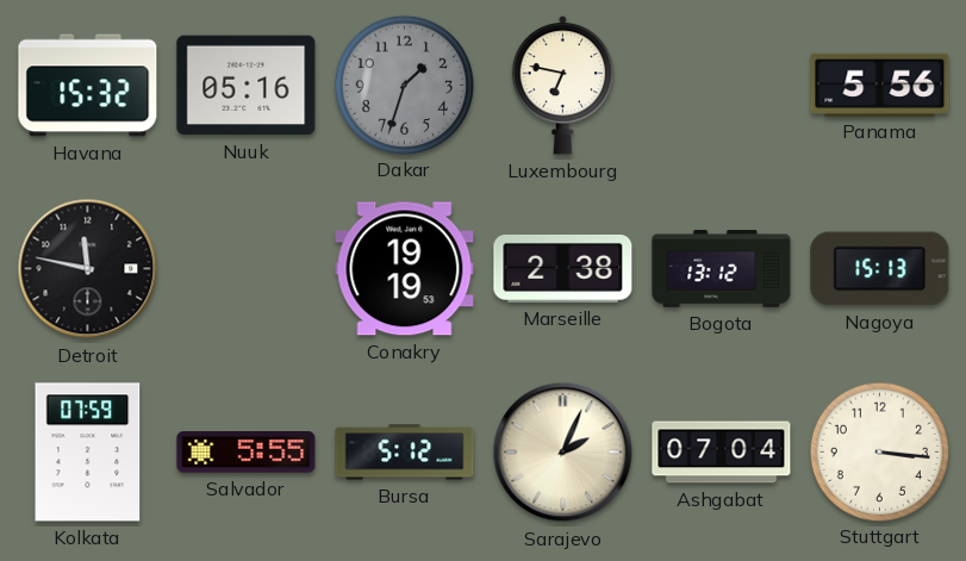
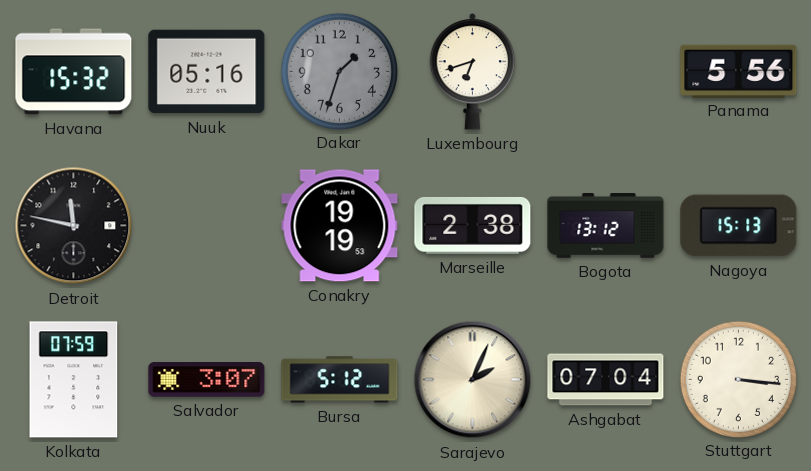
Luxembourg: 6:47 -> 6:42 (473, 72)
Salvador: 5:55 -> 3:07 (207, 380)
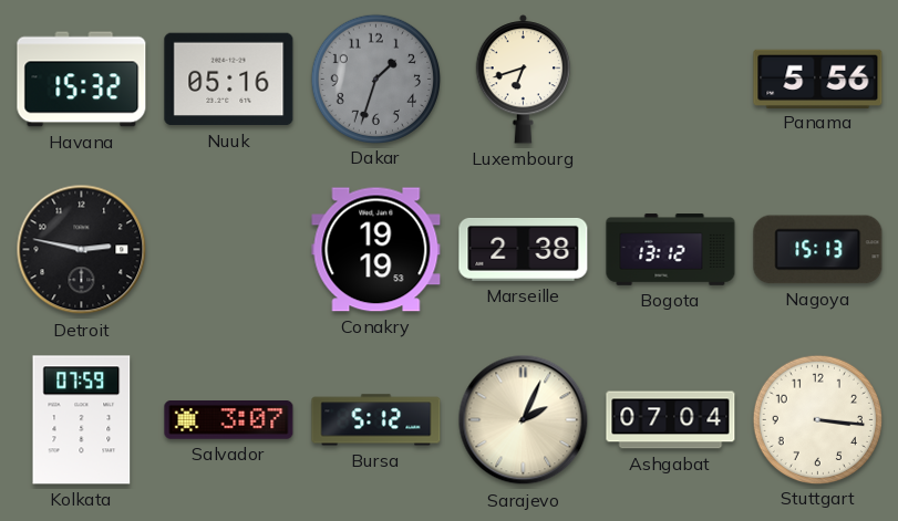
Detroit: 11:47 -> 2:47 (82, 250)
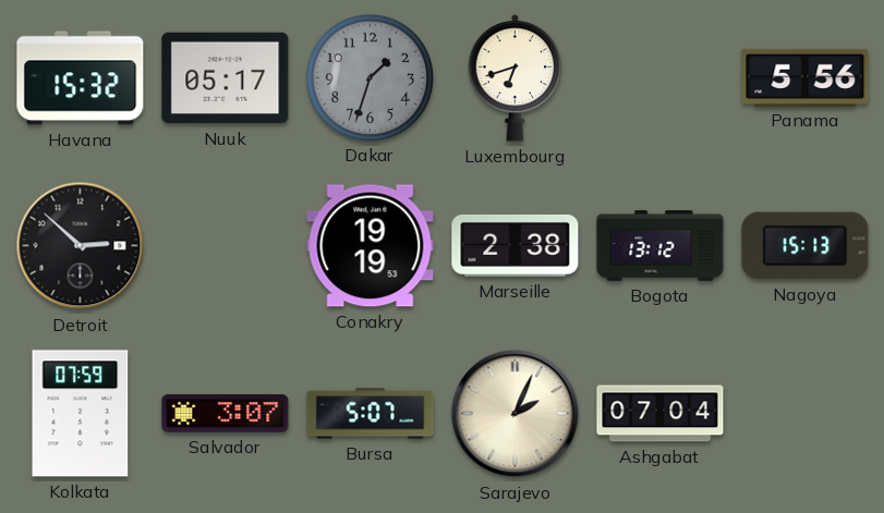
Nuuk: 05:16 -> 05:17 (226, 78)
Detroit: 2:47 -> 2:52 (81, 246)
Bursa: 5:12 -> 5:07 (371, 414)
Stuttgart: 3:16 -> none (817, 419)
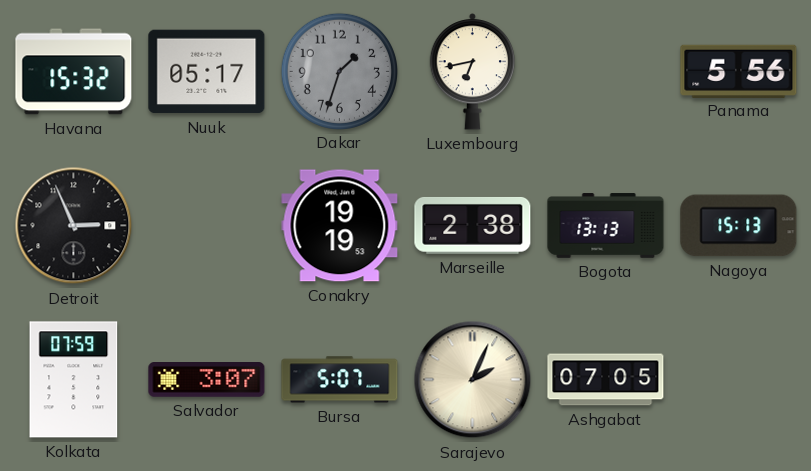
Luxembourg: 6:42 -> 6:43 (473, 72)
Detroit: 2:52 -> 2:56 (74, 226)
Bogota: 13:12 -> 13:13 (606, 226)
Ashgabat: 07:04 -> 07:05 (606, 380)
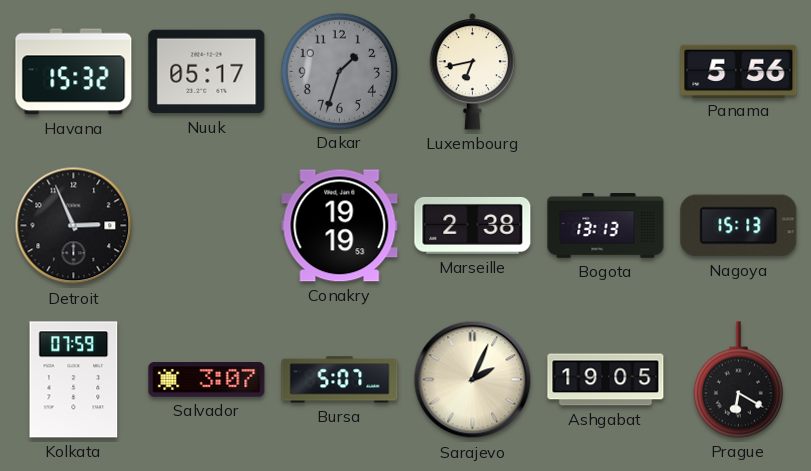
Ashgabat: 07:05 -> 19:05 (606, 380)
Prague: none -> 6:20 (738, 380)
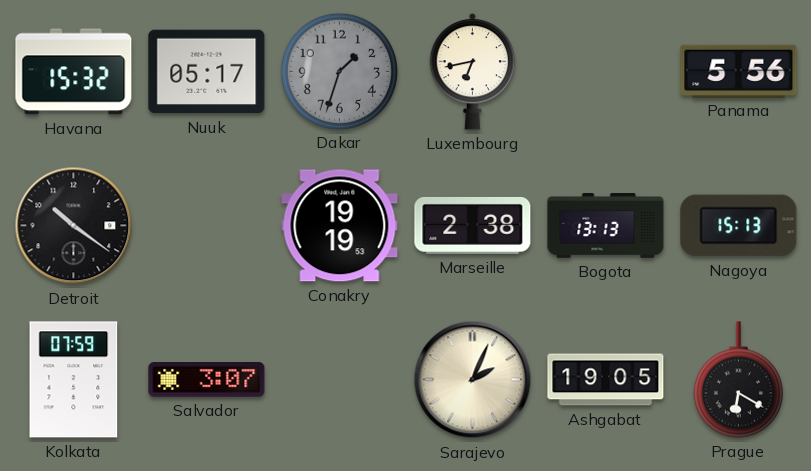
Detroit: 2:56 -> 10:21 (74, 226)
Bursa: 5:07 -> none (340, 380)
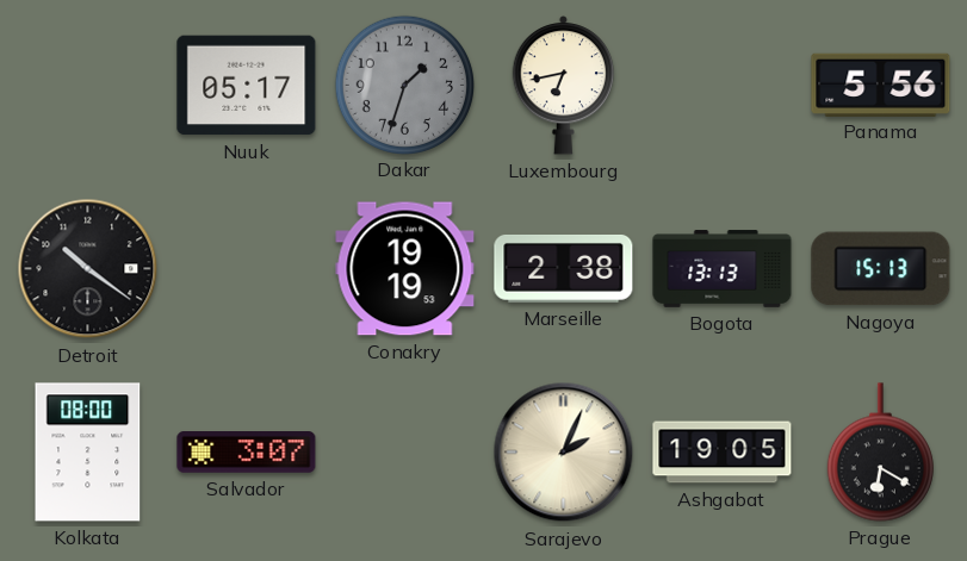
Havana: 15:32 -> none (74, 72)
Kolkata: 07:59 -> 08:00 (88, 453)
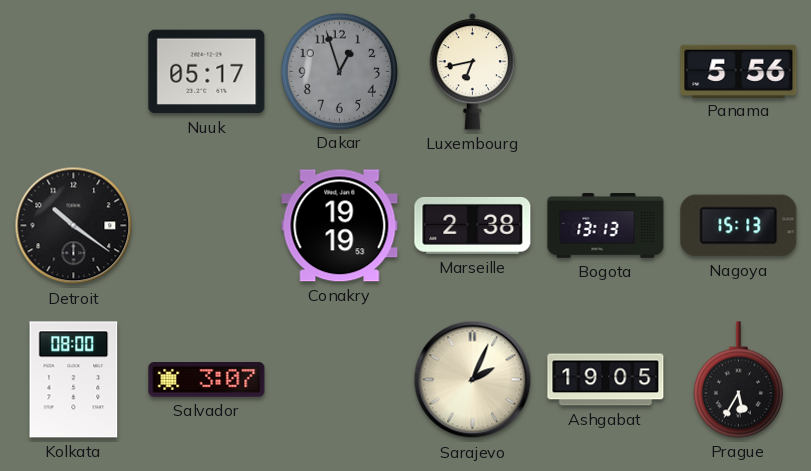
Dakar: 1:33 -> 12:57 (339, 71)
Prague: 6:20 -> 5:35 (738, 380)
